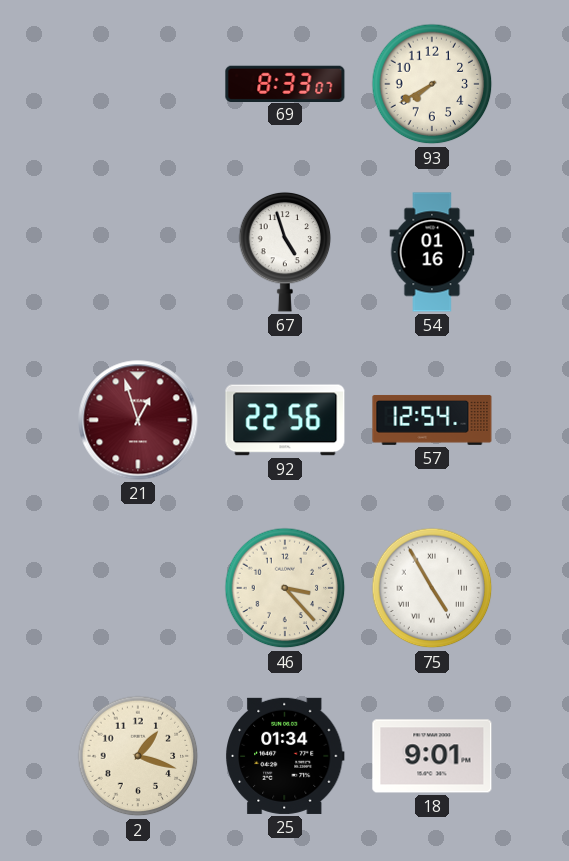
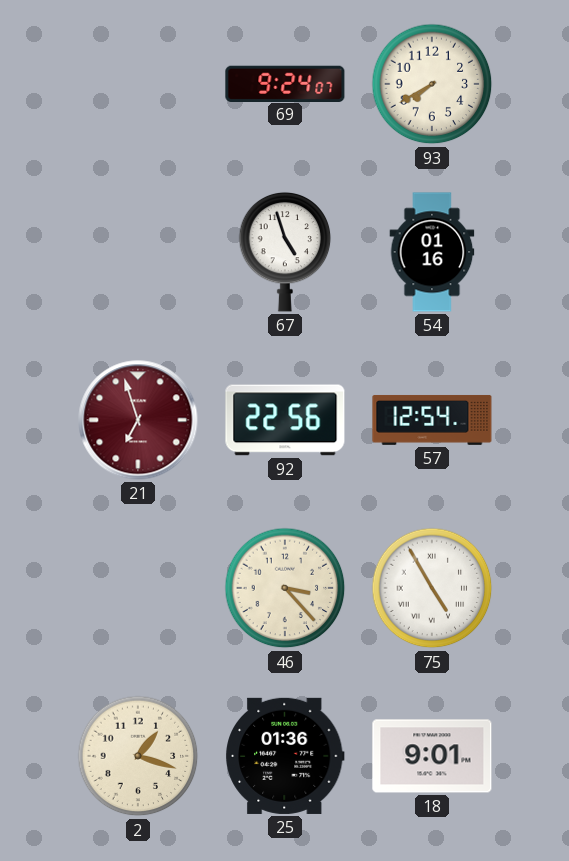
69: 8:33 -> 9:24 (285, 83)
21: 12:57 -> 6:57 (138, 420)
25: 01:34 -> 01:36 (286, 756)
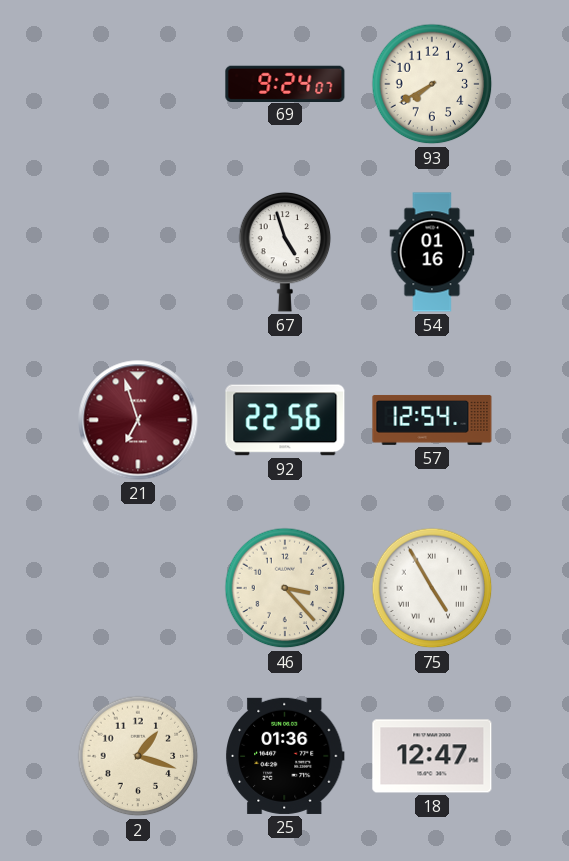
18: 9:01 -> 12:47 (432, 756)
